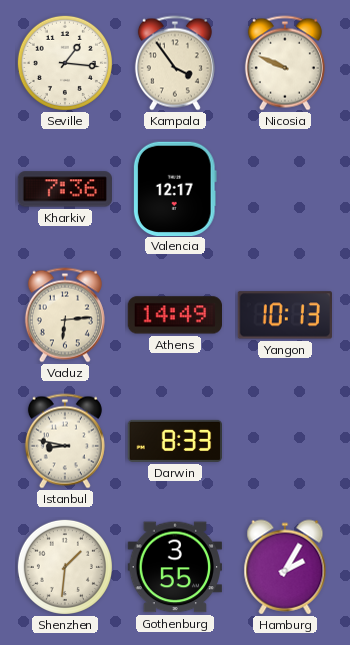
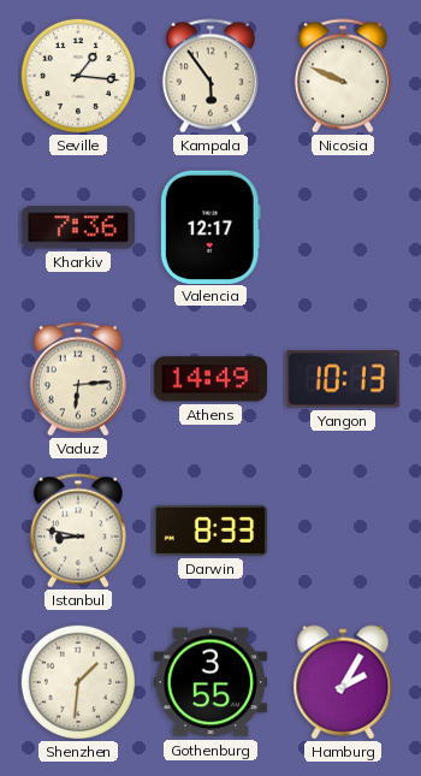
Kampala: 3:54 -> 5:54 (210, 76)
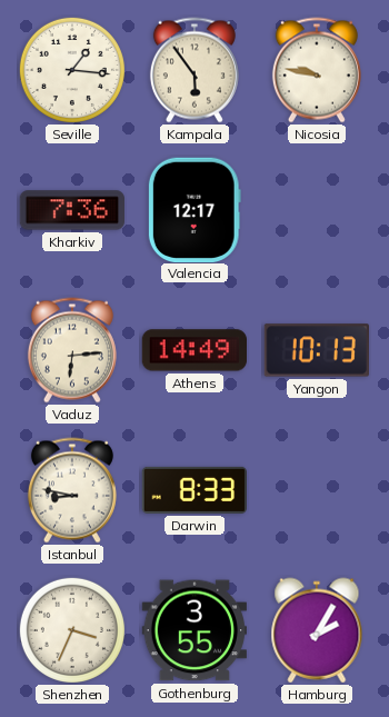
Nicosia: 9:49 -> 9:47 (317, 70)
Shenzhen: 1:31 -> 3:34 (72, 630)
